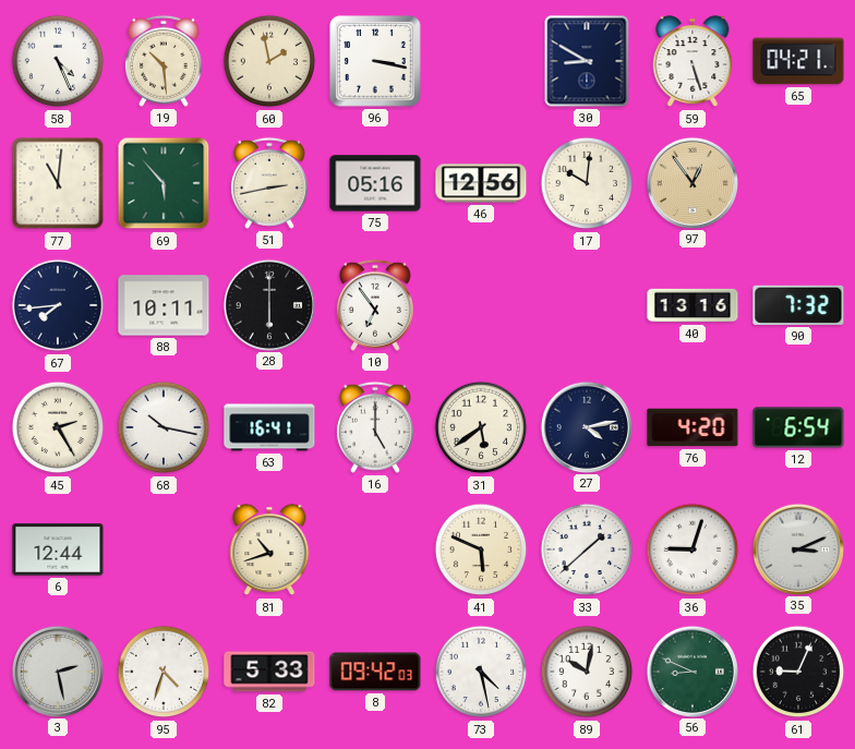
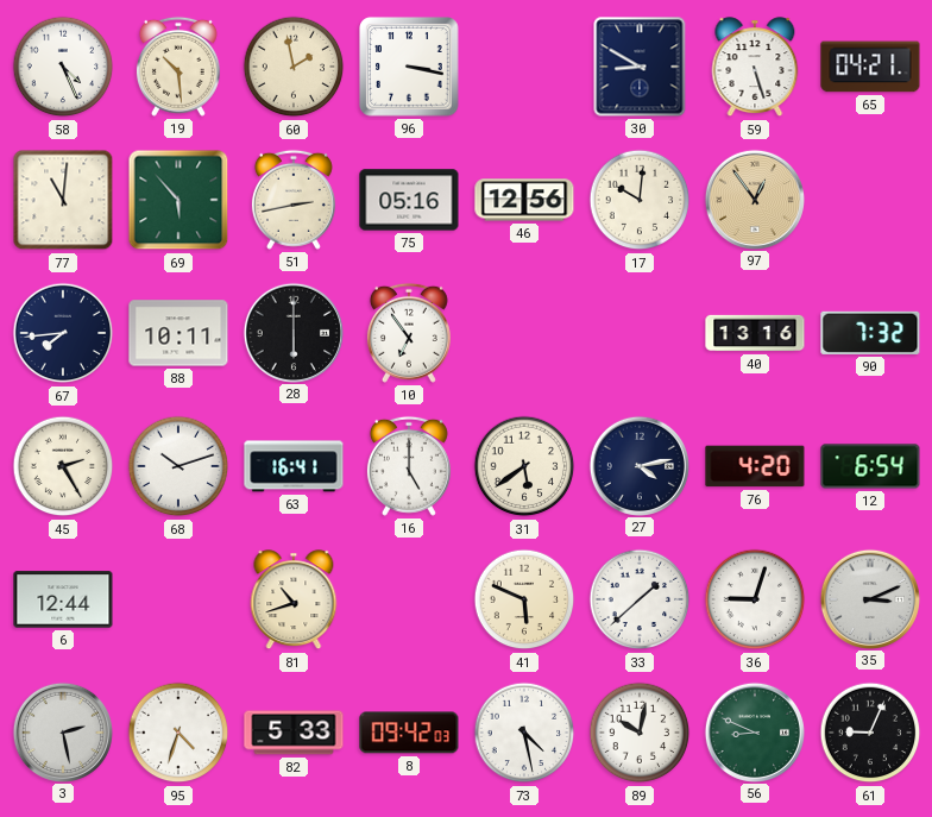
68: 10:17 -> 10:12 (178, 466)
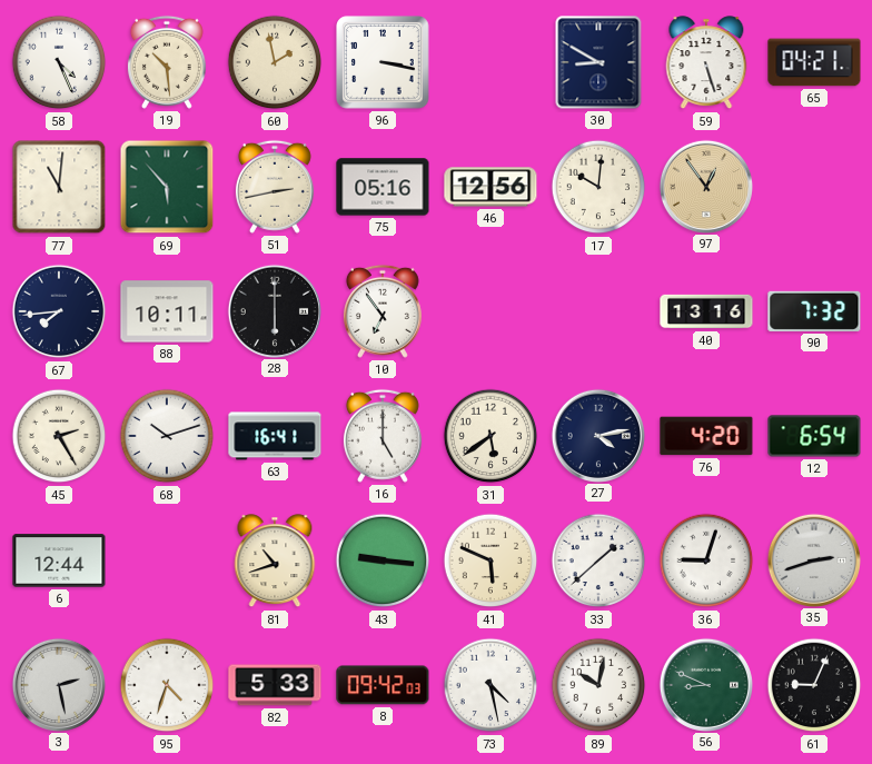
43: none -> 9:16 (383, 560)
35: 3:11 -> 2:42 (813, 559)
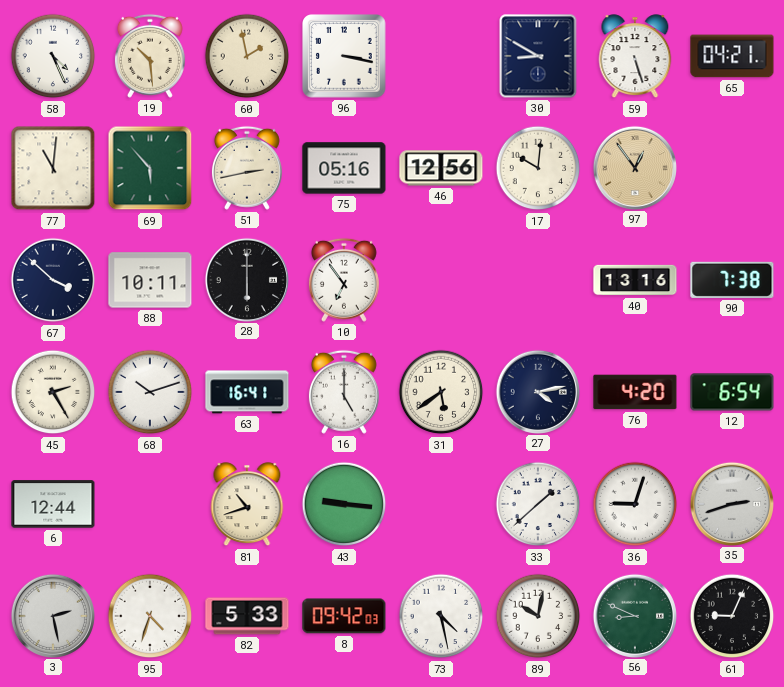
67: 7:44 -> 3:52 (53, 280)
90: 7:32 -> 7:38 (732, 280)
41: 5:49 -> none (490, 560)
